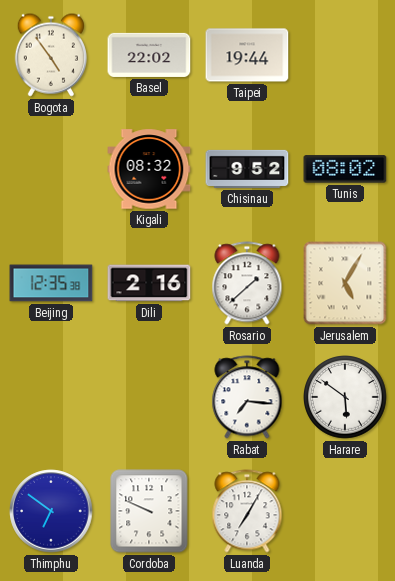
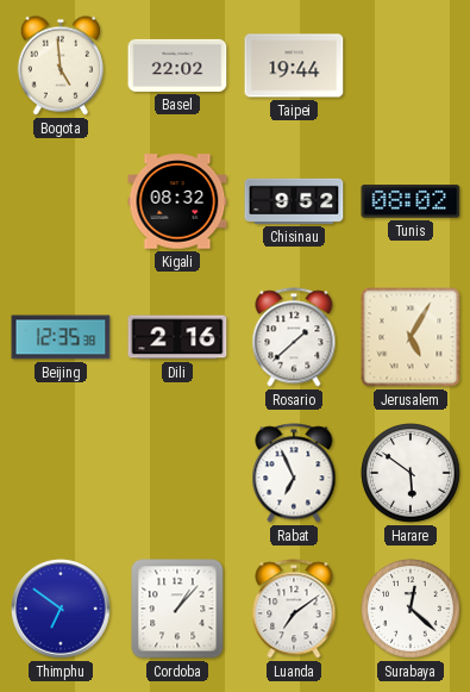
Bogota: 4:54 -> 4:59 (61, 66)
Rabat: 7:16 -> 6:56 (294, 473)
Cordoba: 9:49 -> 1:07 (177, 609)
Luanda: 7:05 -> 7:09 (294, 609)
Surabaya: none -> 12:22 (412, 610)
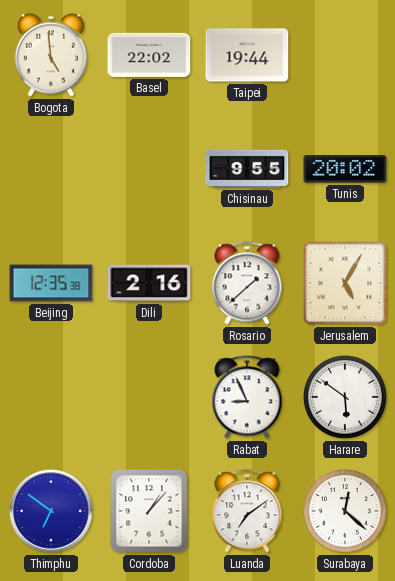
Kigali: 08:32 -> none (177, 201)
Chisinau: 9:52 -> 9:55 (247, 169)
Tunis: 08:02 -> 20:02 (345, 169)
Rabat: 6:56 -> 8:56 (247, 397)
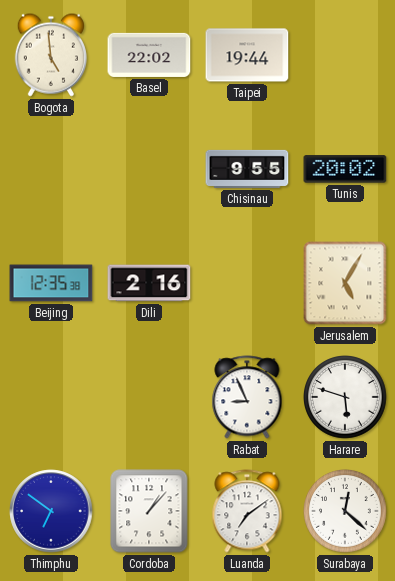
Rosario: 1:38 -> none (247, 283)
Harare: 5:51 -> 5:48 (346, 398)
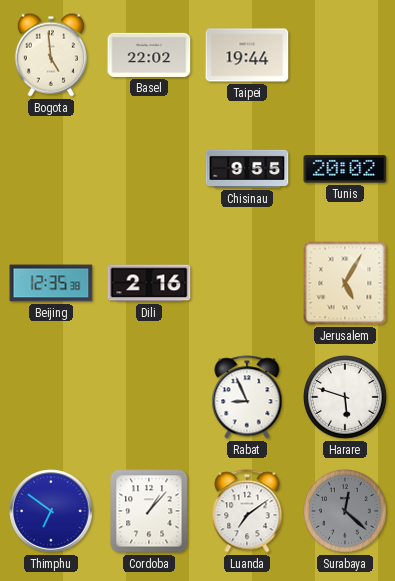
Surabaya dial: white -> grey (346, 512)
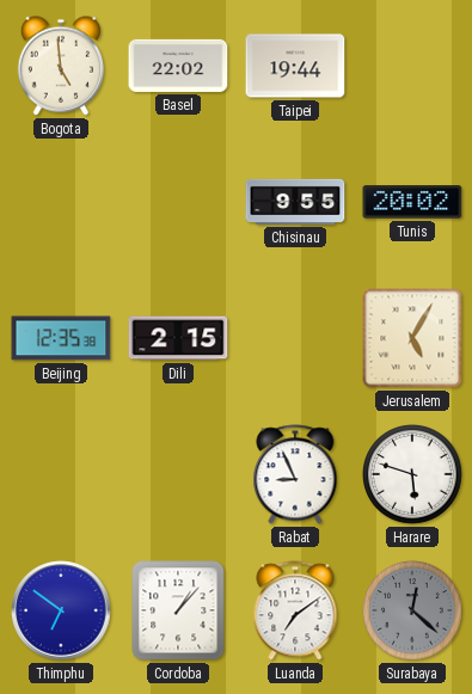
Dili: 2:16 -> 2:15 (178, 338)
